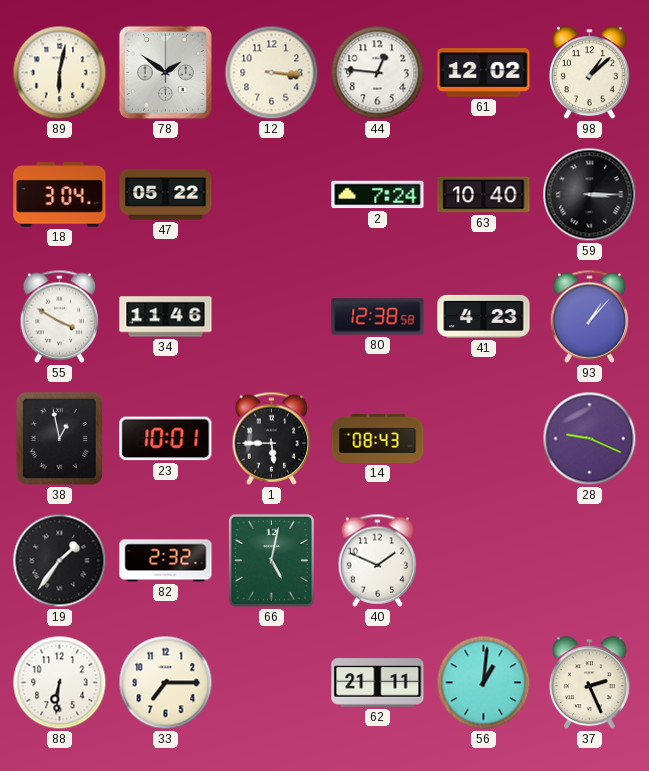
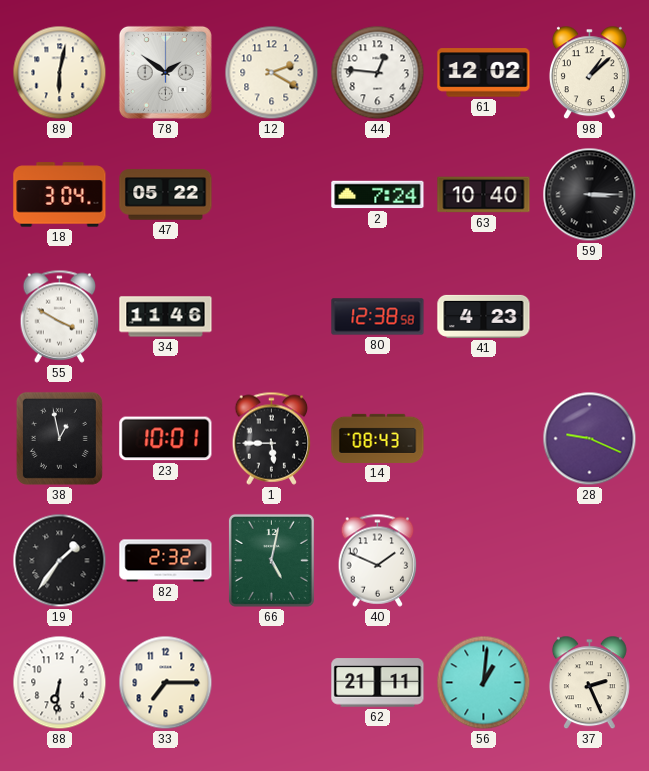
12: 3:16 -> 2:20 (272, 73)
93: 1:07 -> none (590, 316)
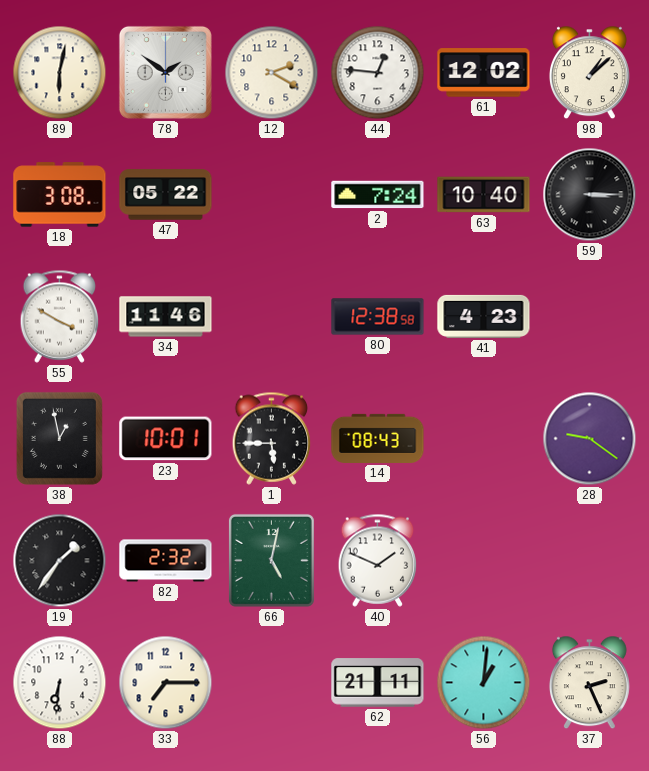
18: 3:04 -> 3:08 (60, 195)
28: 9:19 -> 9:21 (590, 439)
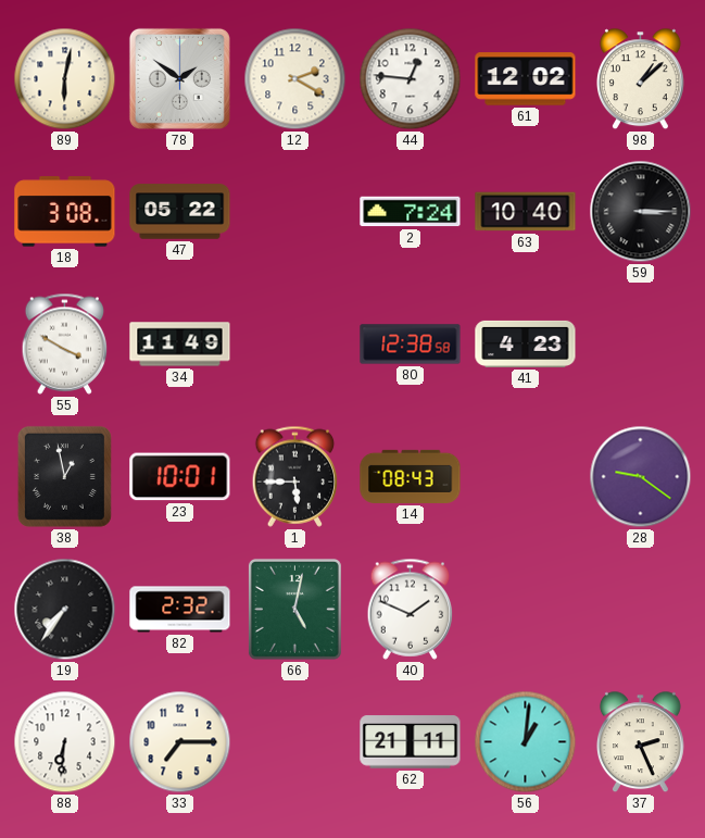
34: 11:46 -> 11:49 (180, 345)
19: 1:36 -> 7:36 (65, 610)
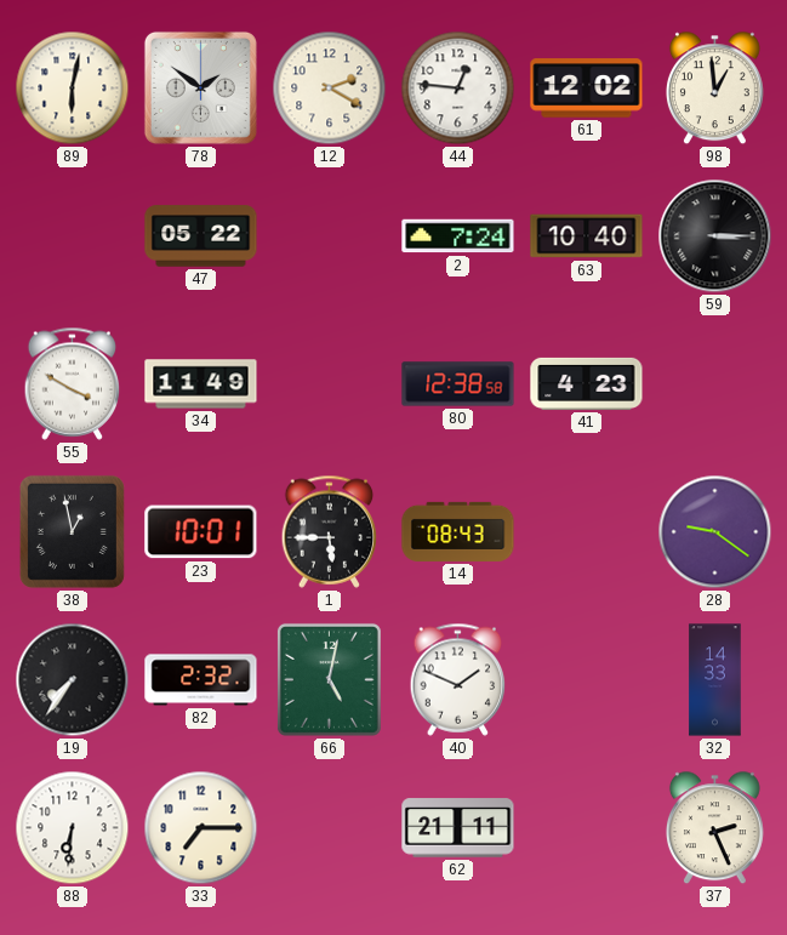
98: 1:08 -> 12:59 (714, 89)
18: 3:08 -> none (65, 212)
32: none -> 14:33 (715, 680)
56: 1:01 -> none (526, 742)
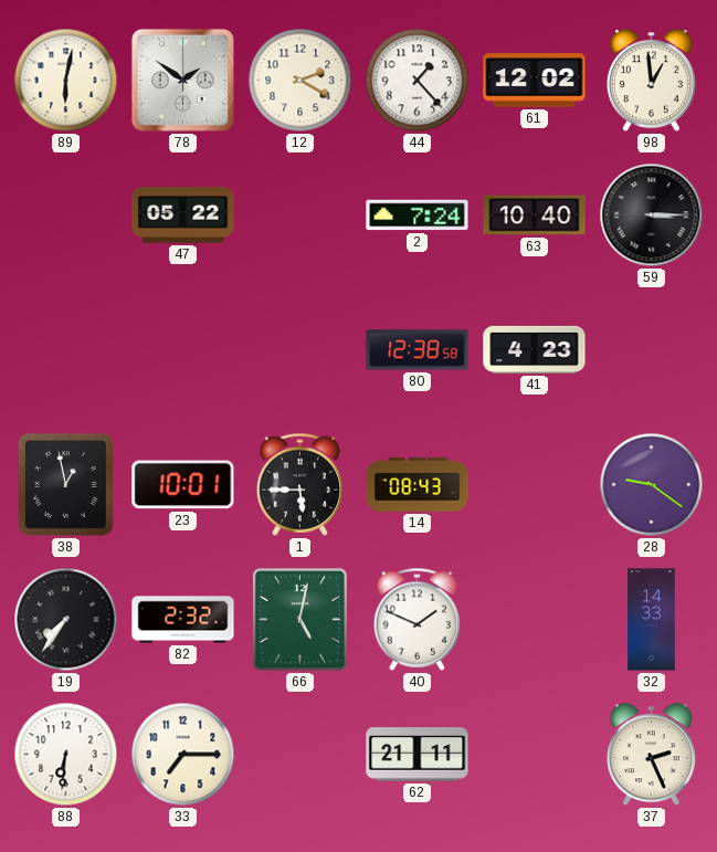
44: 12:46 -> 1:23 (418, 81)
55: 3:50 -> none (73, 383)
34: 11:49 -> none (201, 384)
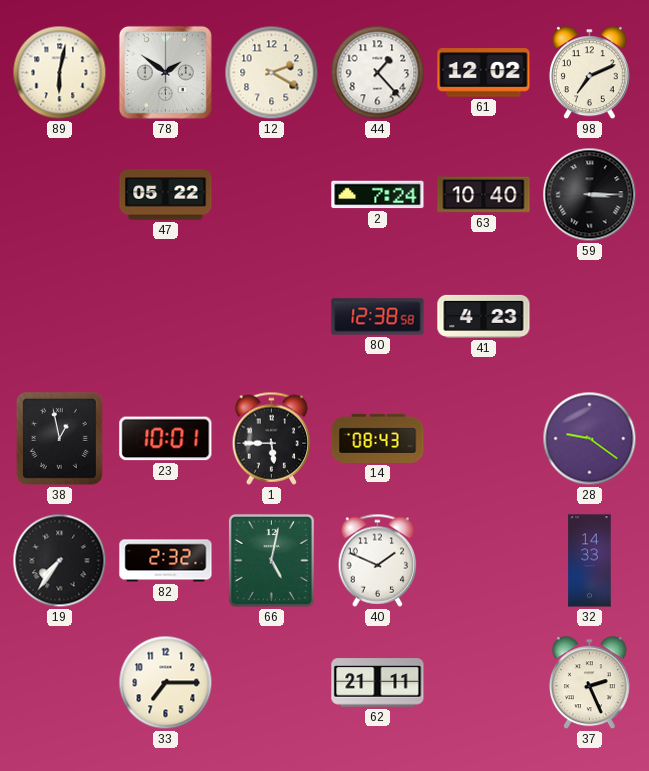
98: 12:59 -> 7:11 (589, 73)
88: 6:31 -> none (66, 755)
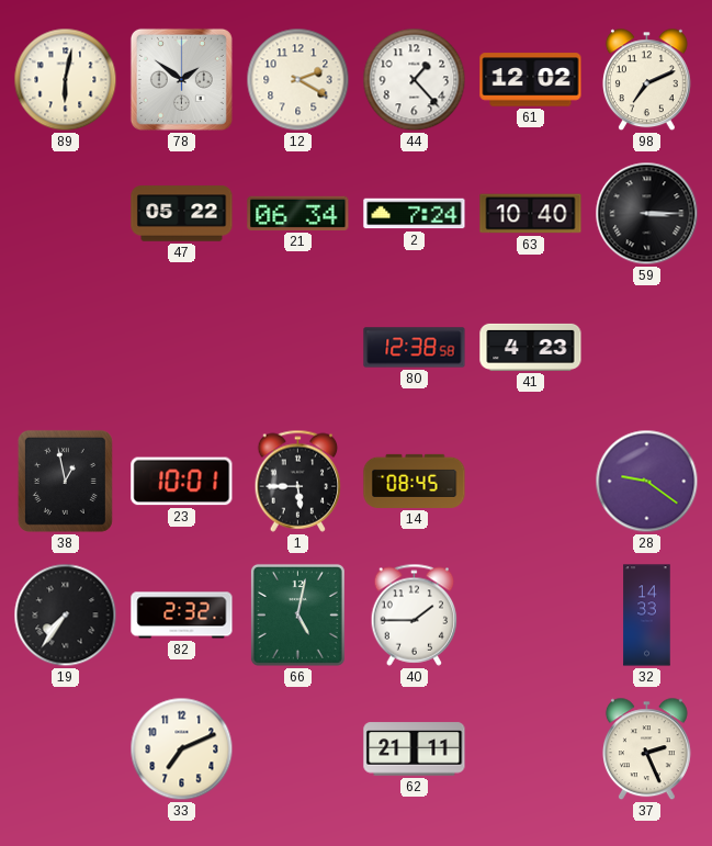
21: none -> 06:34 (298, 213)
14: 08:43 -> 08:45 (415, 481)
40: 1:49 -> 1:45 (415, 614)
33: 7:15 -> 7:11 (182, 749)
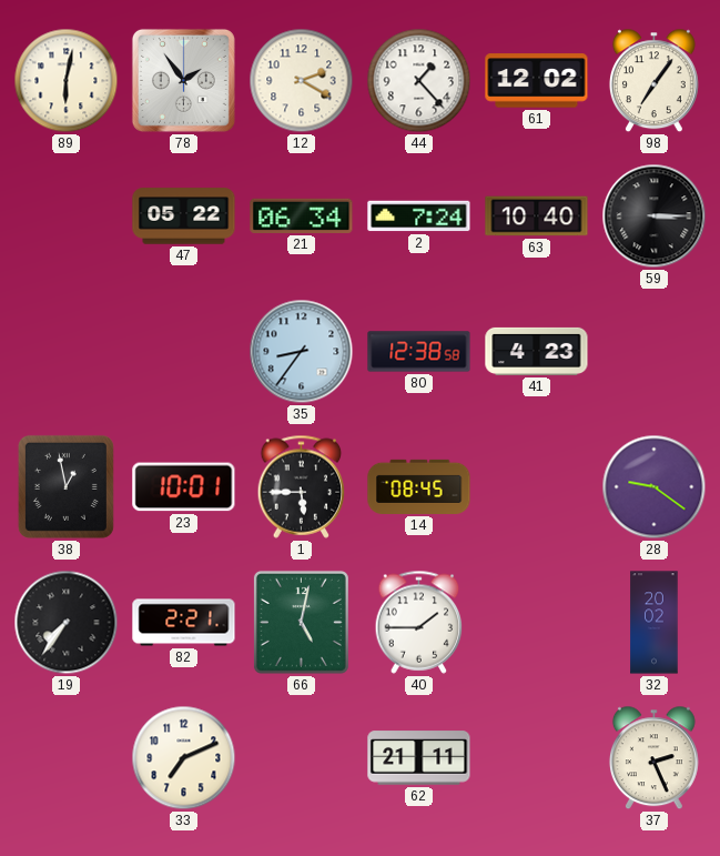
78: 1:51 -> 1:54 (183, 80)
98: 7:11 -> 7:06 (653, 81)
35: none -> 8:36 (302, 352)
82: 2:32 -> 2:21 (184, 623)
32: 14:33 -> 20:02 (655, 623)
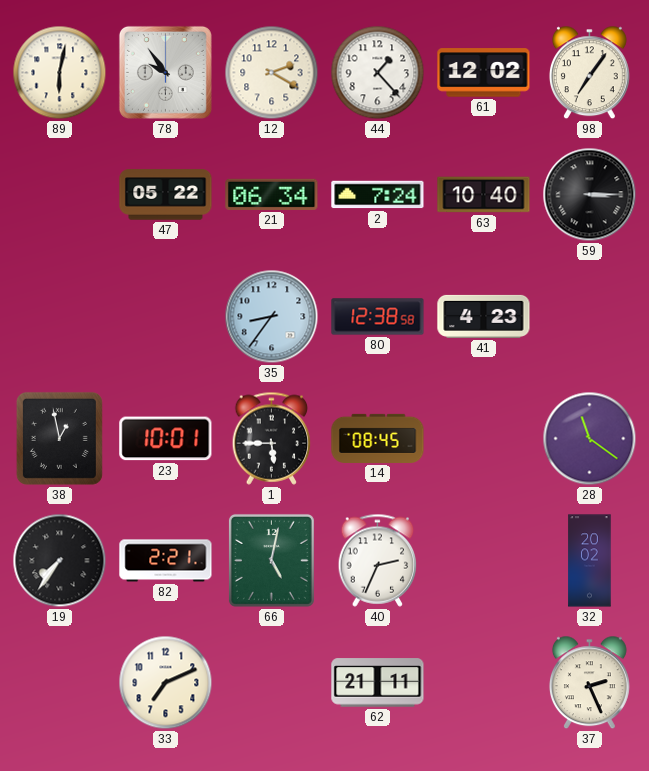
78: 1:54 -> 9:54 (165, 72)
28: 9:21 -> 11:21 (590, 439)
40: 1:45 -> 2:34 (378, 560)
